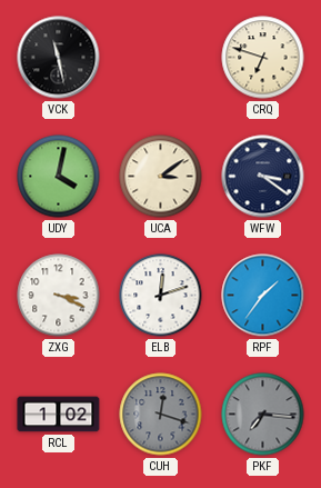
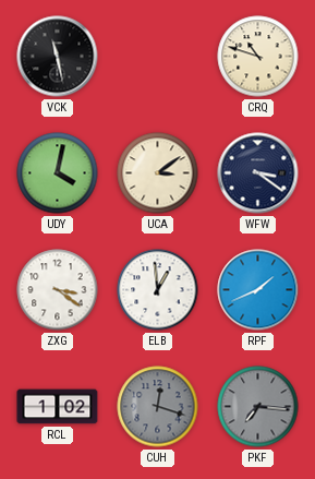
CRQ: 6:48 -> 10:48 (258, 57)
ZXG: 3:19 -> 3:21 (58, 290)
ELB: 12:12 -> 12:59 (158, 290)
RPF: 1:36 -> 1:41 (258, 290)
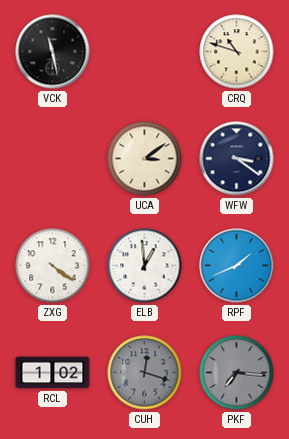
UDY: 4:02 -> none (58, 173)
ZXG: 3:21 -> 4:21 (53, 266)
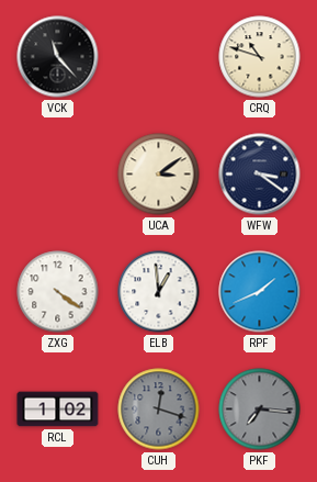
VCK: 11:28 -> 11:23 (58, 57)
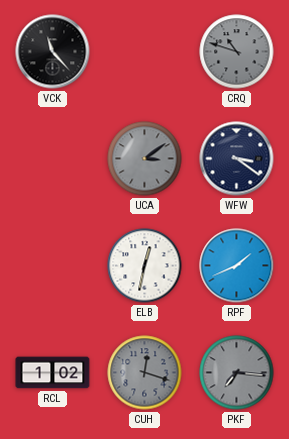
CRQ dial: cream -> grey (237, 52)
UCA dial: cream -> grey (145, 159)
ZXG: 4:21 -> none (58, 292)
ELB: 12:59 -> 12:32 (145, 266)
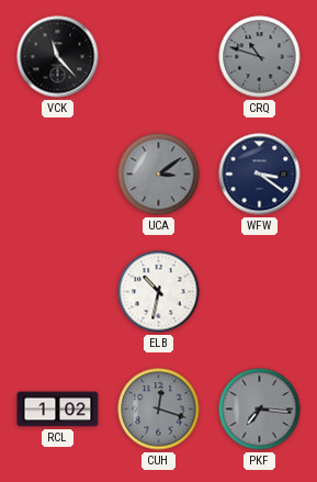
ELB: 12:32 -> 10:32 (159, 292)
RPF: 1:41 -> none (237, 266)
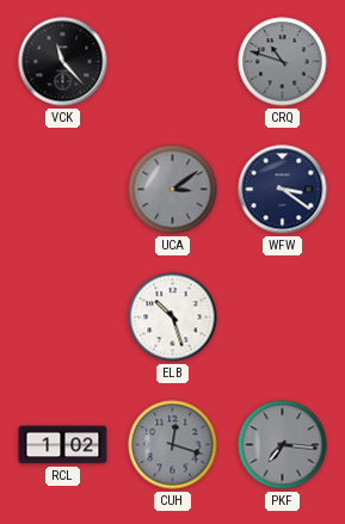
ELB: 10:32 -> 10:27 (173, 318)
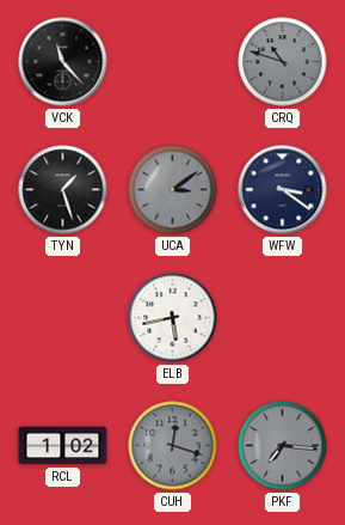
TYN: none -> 1:27 (63, 190)
ELB: 10:27 -> 5:43 (173, 318)
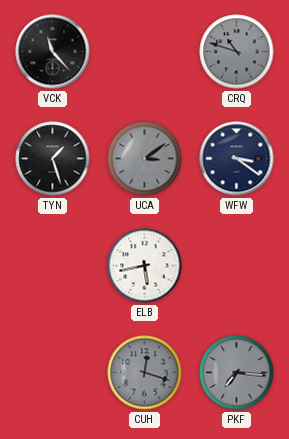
RCL: 1:02 -> none (63, 446)
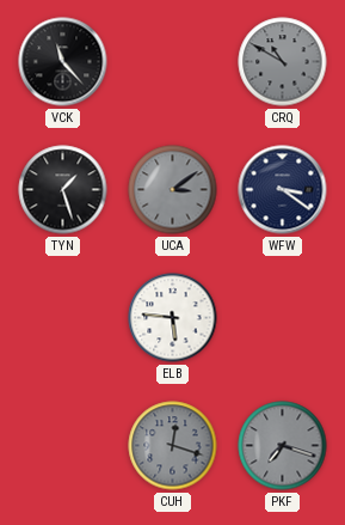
CRQ: 10:48 -> 10:50 (283, 62)
ELB: 5:43 -> 5:46 (173, 318)
PKF: 7:16 -> 7:18 (283, 446)
